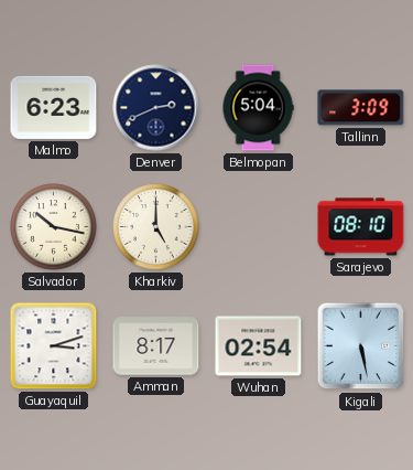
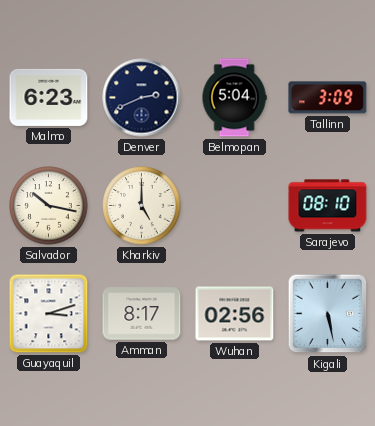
Wuhan: 02:54 -> 02:56 (235, 314)
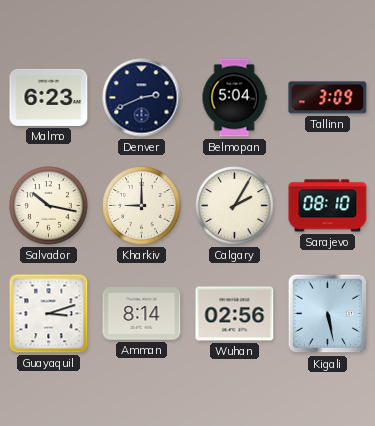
Kharkiv: 5:00 -> 9:00 (142, 206)
Calgary: none -> 2:05 (235, 206)
Amman: 8:17 -> 8:14 (142, 314)
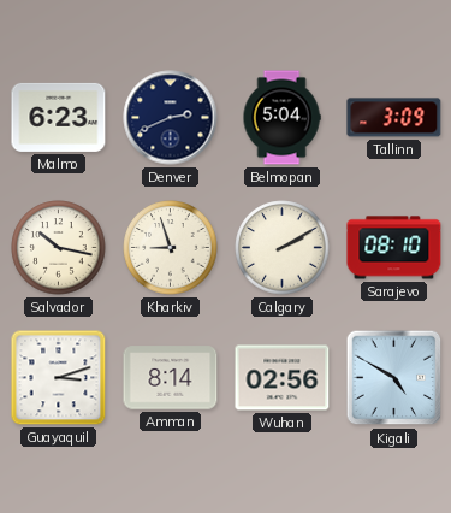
Kharkiv: 9:00 -> 8:57 (171, 248)
Calgary: 2:05 -> 2:10 (283, 248)
Kigali: 5:28 -> 4:50 (394, 378)
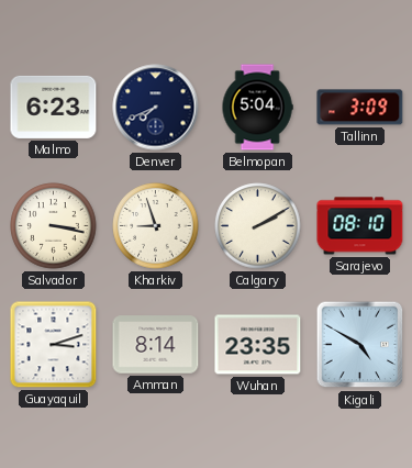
Denver: 2:41 -> 7:41 (156, 108)
Salvador: 10:17 -> 3:17 (54, 226)
Wuhan: 02:56 -> 23:35 (258, 345)
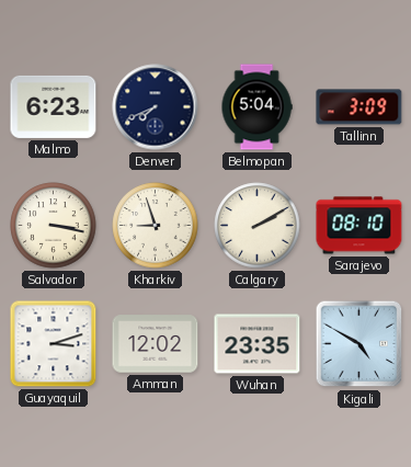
Amman: 8:14 -> 12:02 (156, 344)
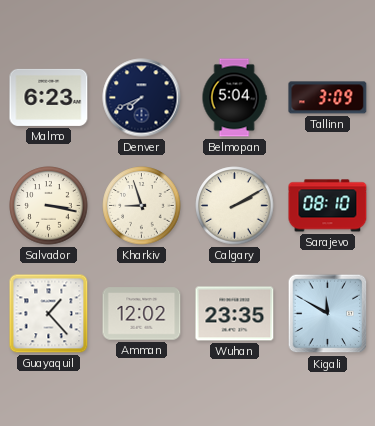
Guayaquil: 3:12 -> 1:23 (49, 314)
Kigali: 4:50 -> 11:50 (328, 314)
